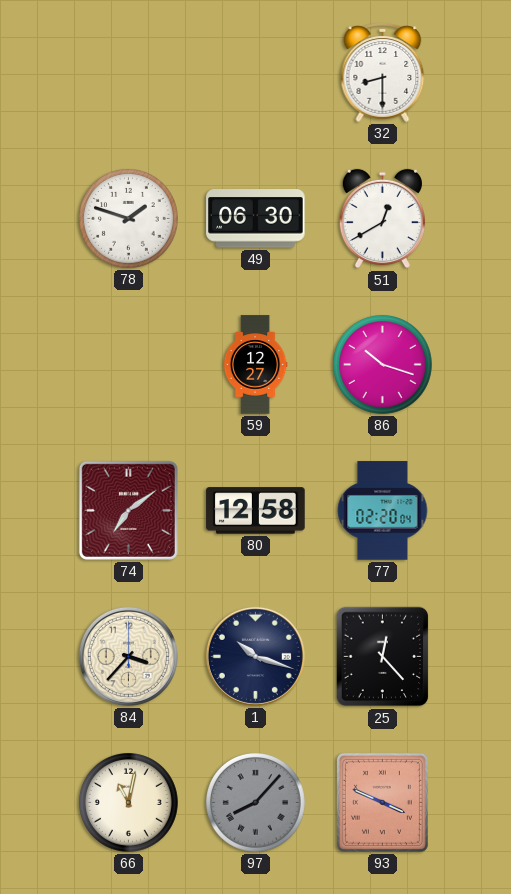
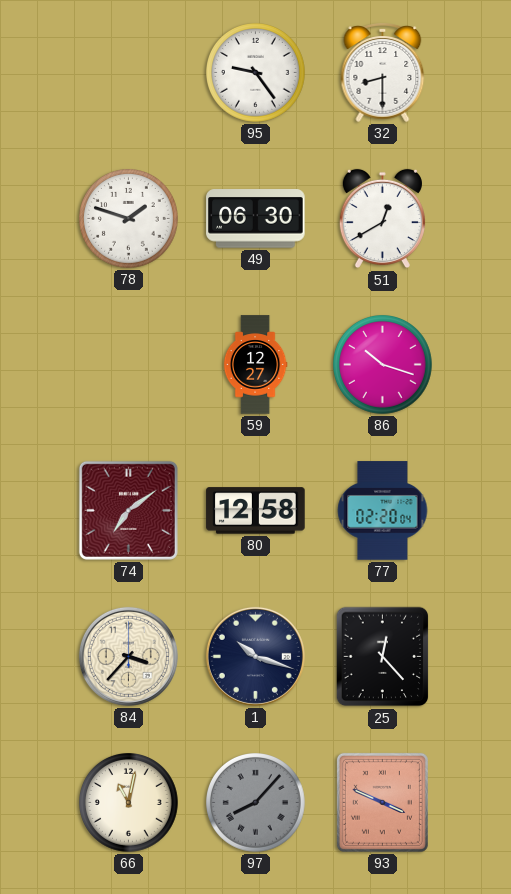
95: none -> 9:24 (256, 73)
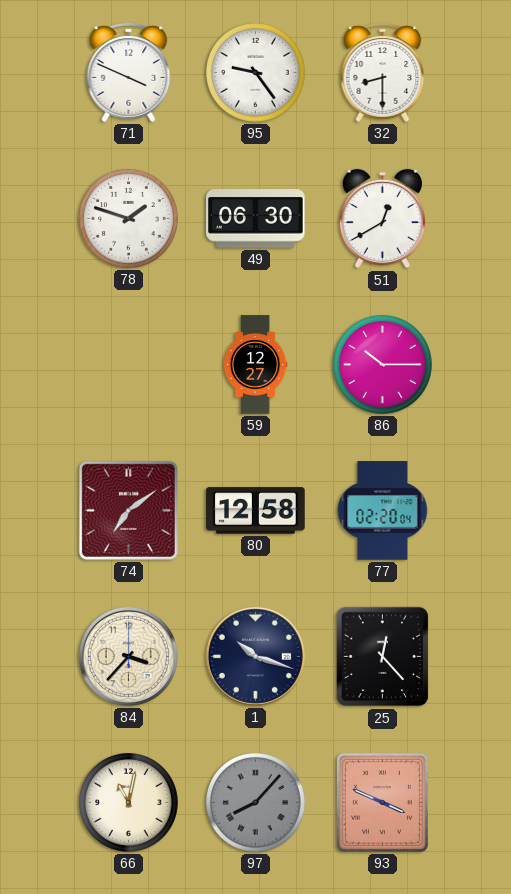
71: none -> 3:49 (129, 72)
86: 10:18 -> 10:15 (383, 365)
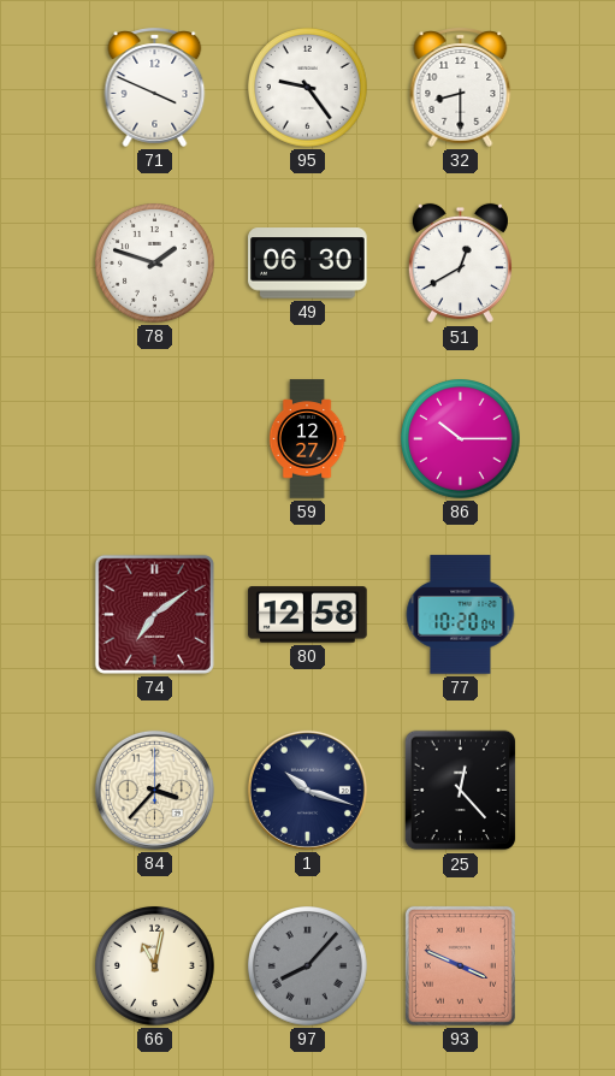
77: 02:20 -> 10:20 (461, 615)
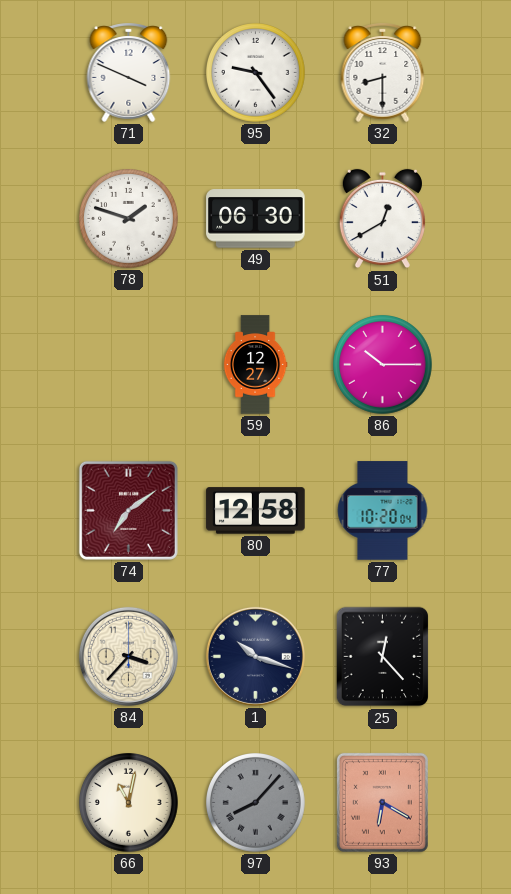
93: 3:49 -> 6:20 (382, 802)
